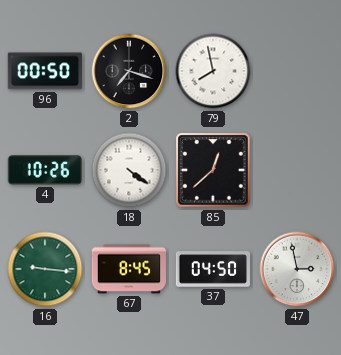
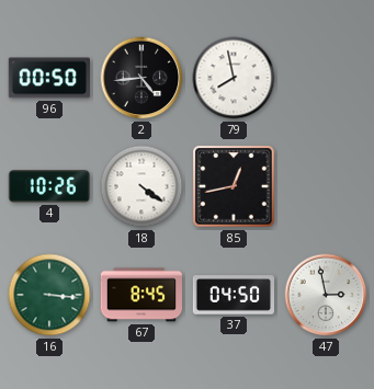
2: 7:18 -> 4:44 (141, 78)
85: 12:38 -> 12:43 (234, 186)
16: 9:16 -> 3:16 (49, 295)
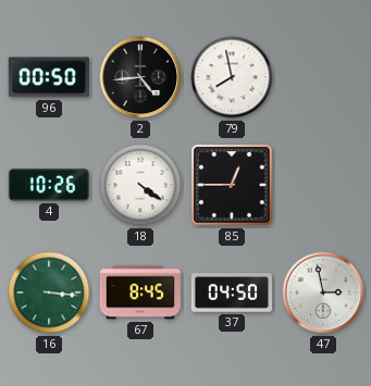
85: 12:43 -> 12:45 (232, 185)
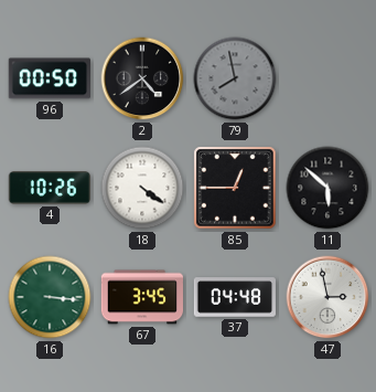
2: 4:44 -> 4:39 (142, 78)
79 dial: white -> grey (235, 78)
11: none -> 5:52 (327, 188)
67: 8:45 -> 3:45 (141, 297)
37: 04:50 -> 04:48 (234, 297)
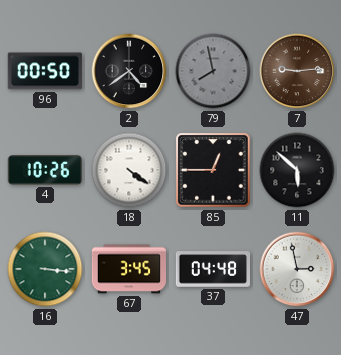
7: none -> 9:14 (297, 71)
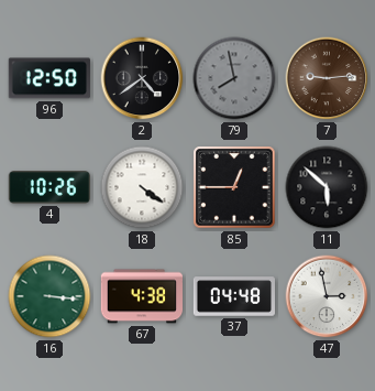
96: 00:50 -> 12:50 (49, 78)
67: 3:45 -> 4:38 (141, 296)
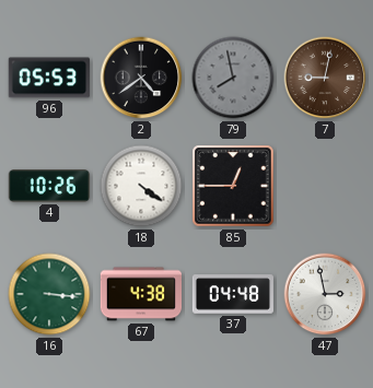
96: 12:50 -> 05:53 (49, 78)
7: 9:14 -> 9:02 (325, 78)
11: 5:52 -> none (327, 187)
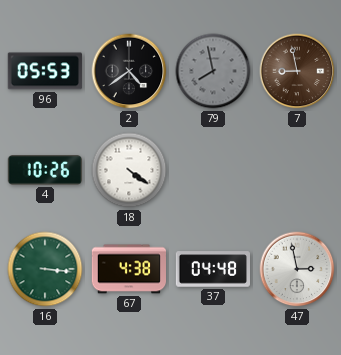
7: 9:02 -> 8:58 (297, 71)
85: 12:45 -> none (233, 186)
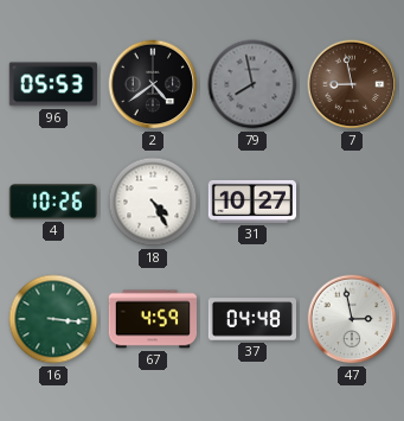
18: 4:21 -> 4:25 (153, 202)
31: none -> 10:27 (251, 202)
67: 4:38 -> 4:59 (152, 319)
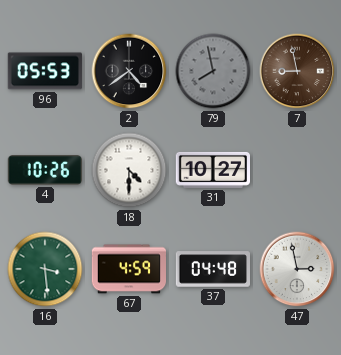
18: 4:25 -> 4:30 (129, 170)
16: 3:16 -> 3:29 (45, 269)
